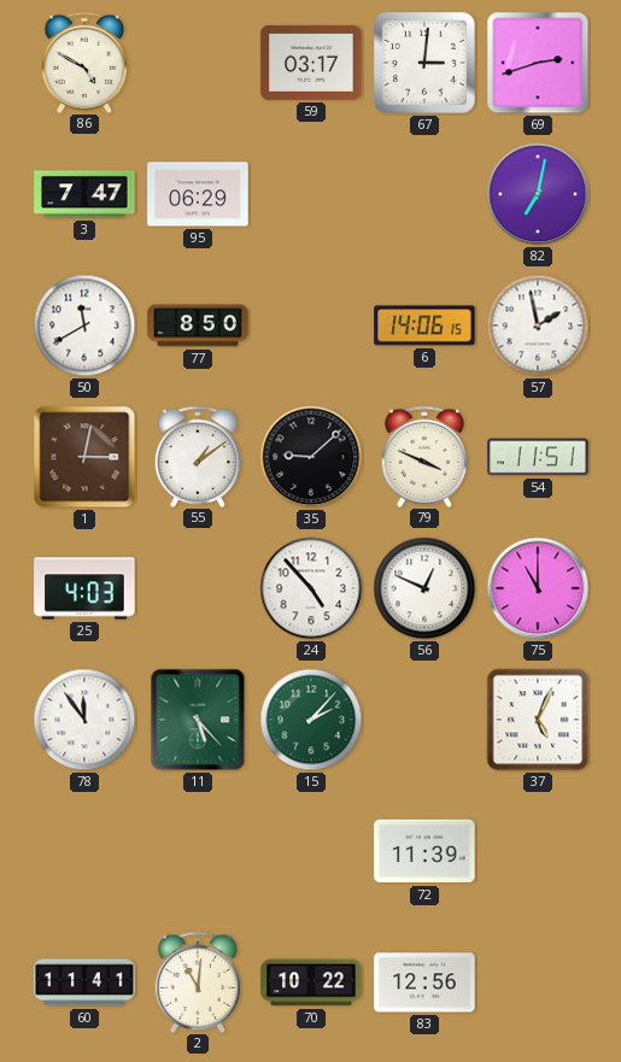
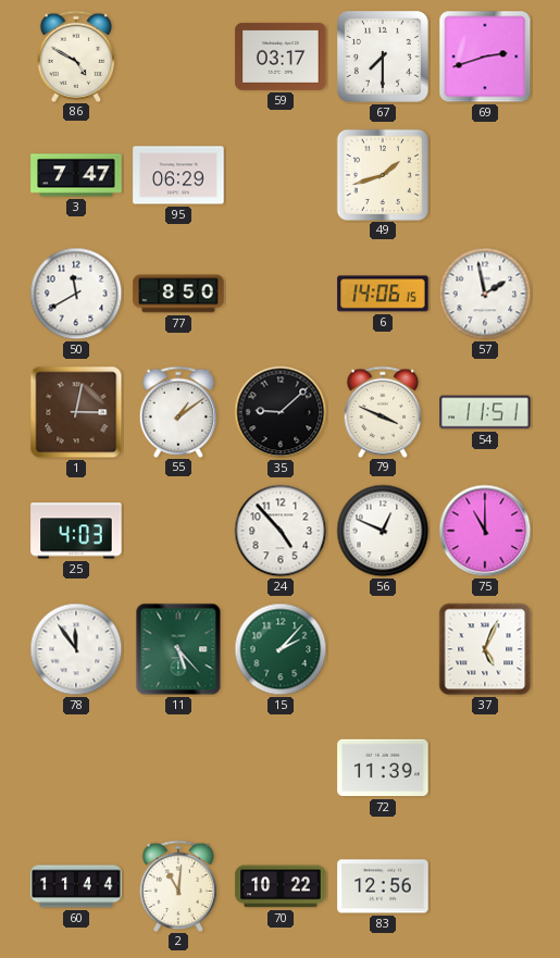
67: 3:01 -> 7:30 (384, 58)
49: none -> 1:42 (382, 174)
82: 7:02 -> none (538, 194)
60: 11:41 -> 11:44 (76, 886)
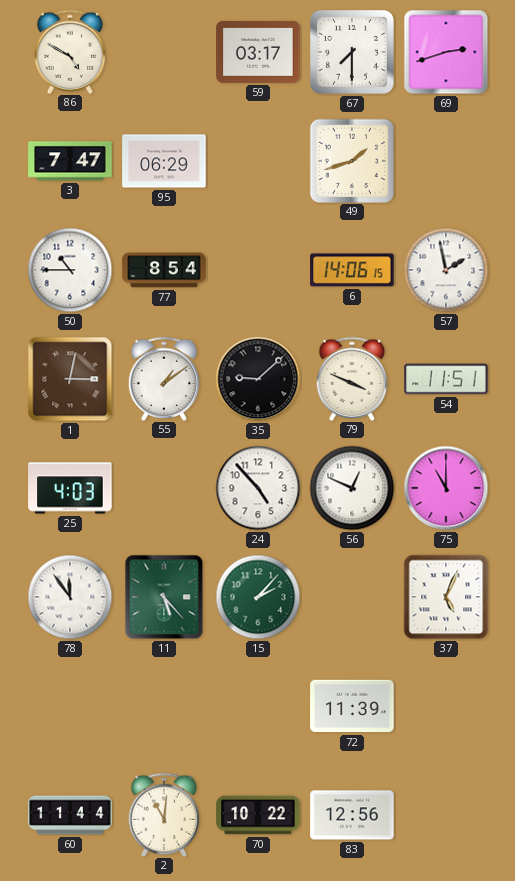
50: 11:40 -> 10:45 (70, 270)
77: 8:50 -> 8:54 (164, 270)
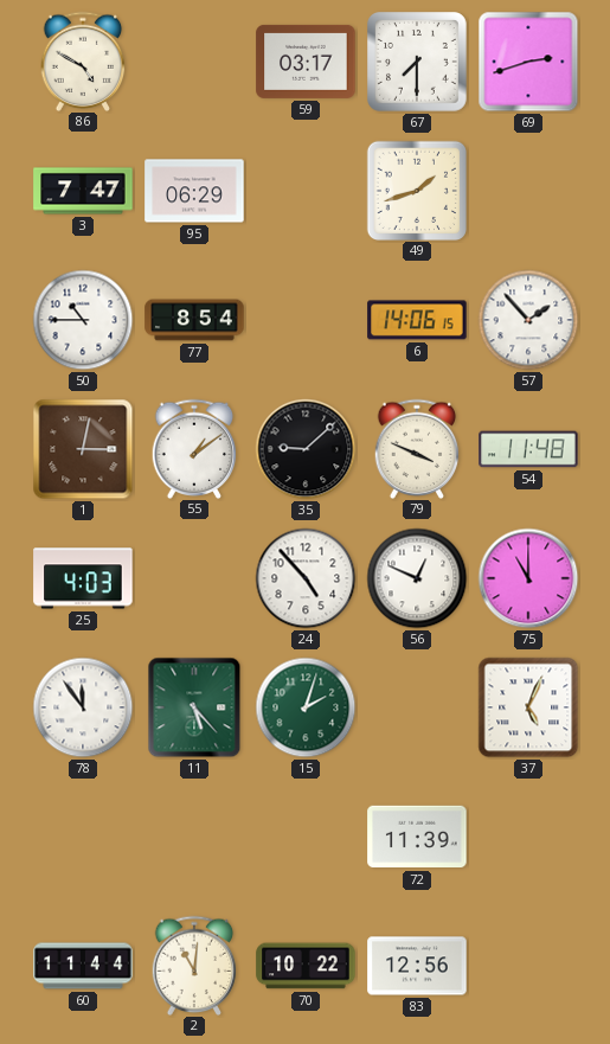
57: 1:58 -> 1:53 (528, 320)
54: 11:51 -> 11:48 (528, 449)
15: 2:07 -> 2:03 (306, 707)
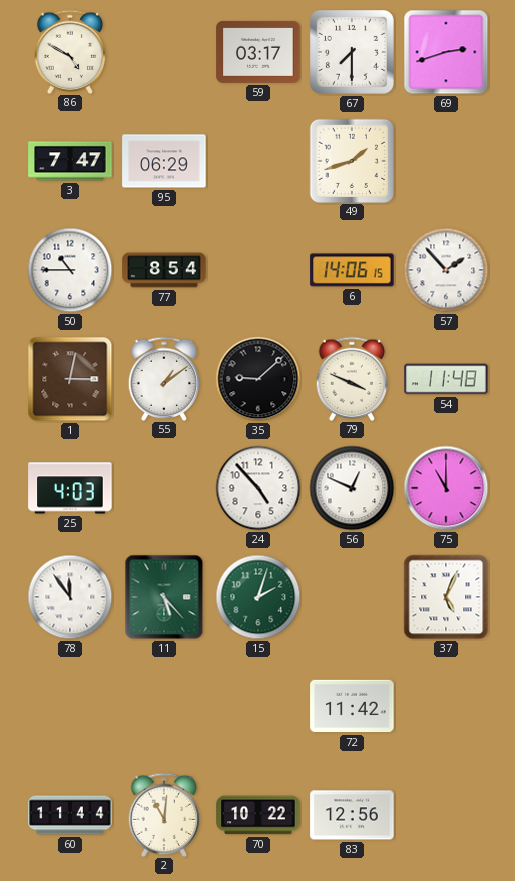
72: 11:39 -> 11:42 (352, 706)
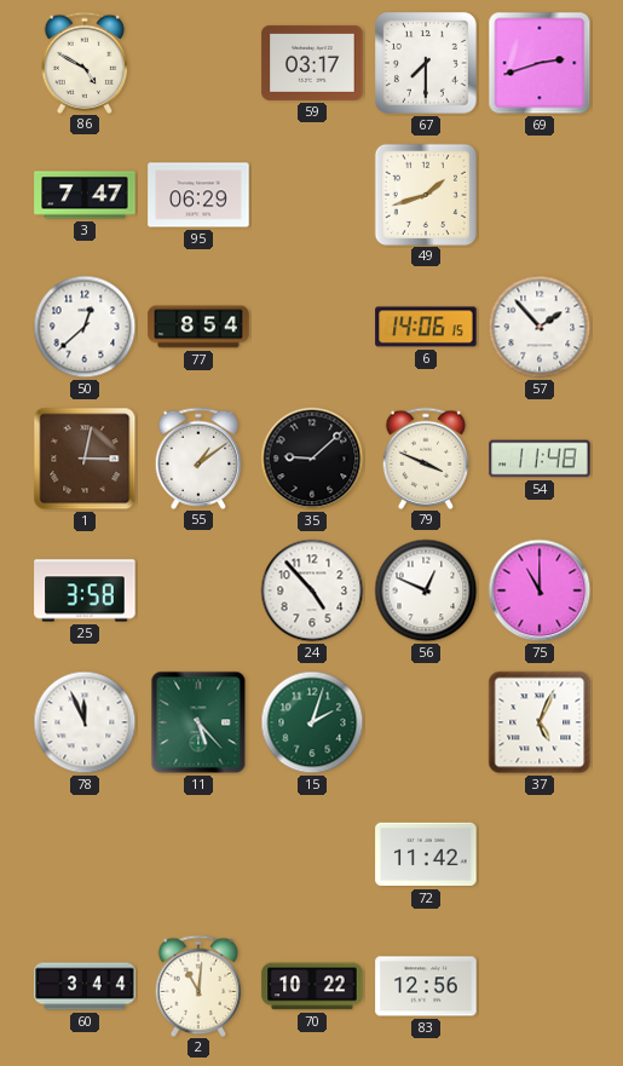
50: 10:45 -> 12:38 (85, 327)
25: 4:03 -> 3:58 (85, 590)
78: 11:54 -> 11:56 (85, 722)
60: 11:44 -> 3:44 (85, 986)
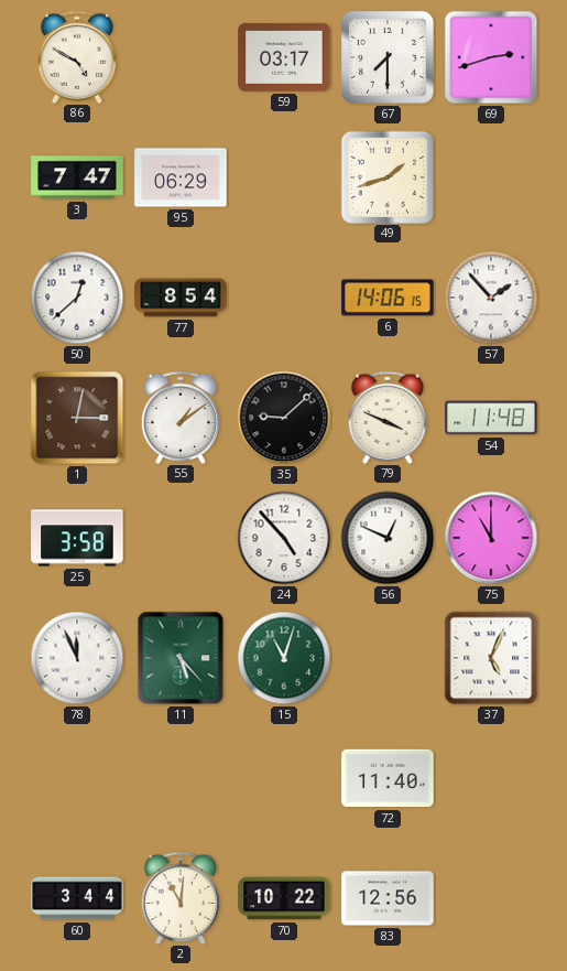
15: 2:03 -> 11:03 (284, 658)
72: 11:42 -> 11:40 (388, 778)
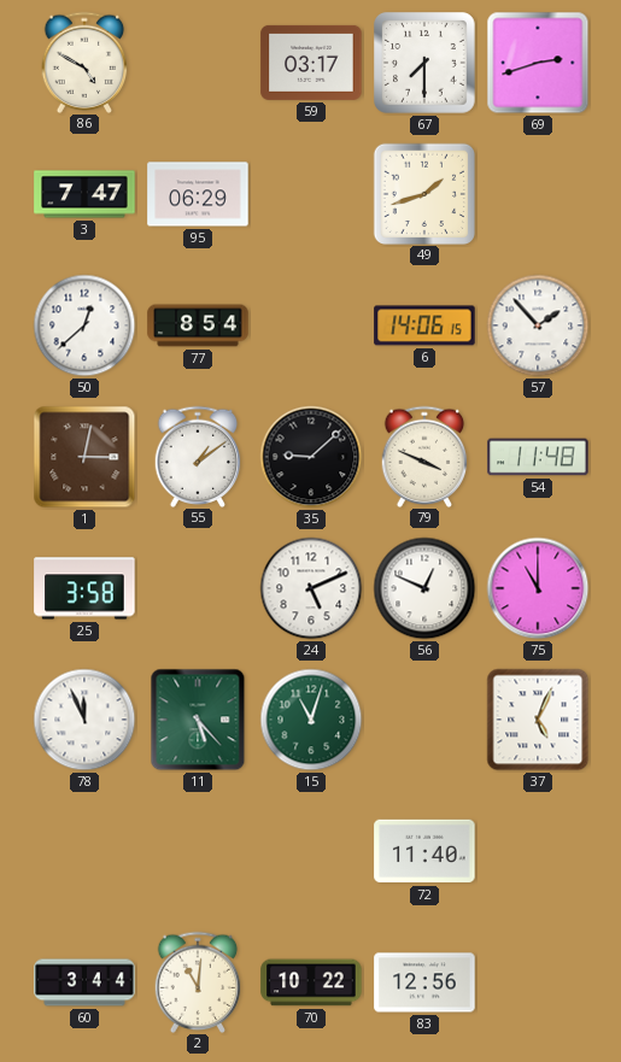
24: 4:53 -> 5:11 (311, 588)
